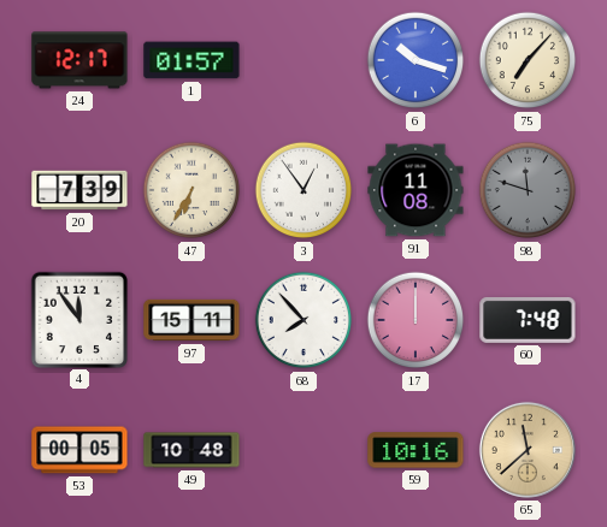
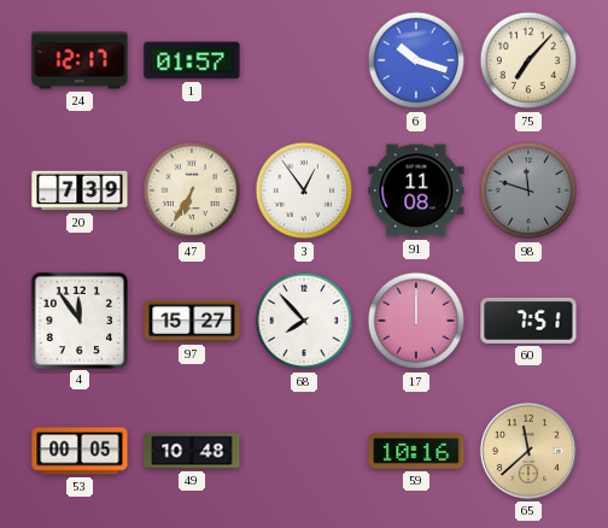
97: 15:11 -> 15:27 (192, 321)
60: 7:48 -> 7:51 (528, 321)
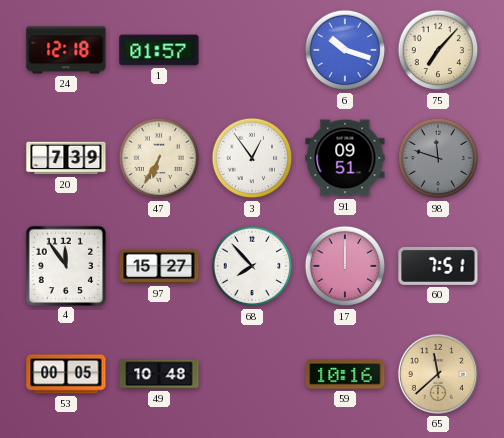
24: 12:17 -> 12:18 (66, 50)
91: 11:08 -> 09:51 (345, 158)
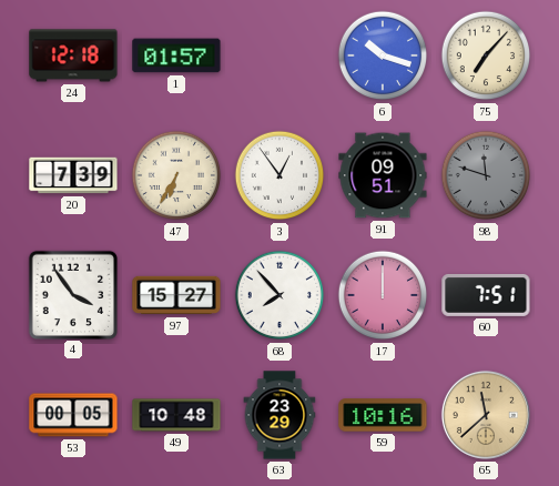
4: 11:54 -> 3:54 (72, 294)
63: none -> 23:29 (279, 415)
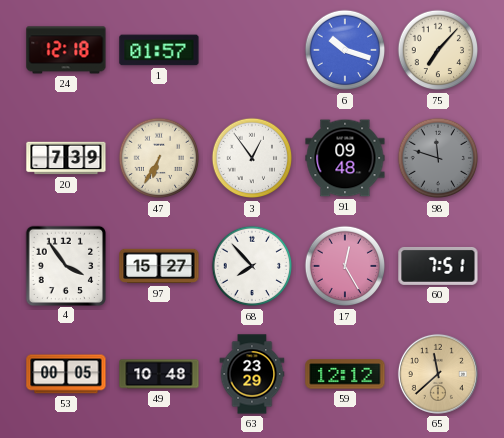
91: 09:51 -> 09:48 (345, 158)
17: 12:00 -> 12:25 (345, 266)
59: 10:16 -> 12:12 (345, 374)
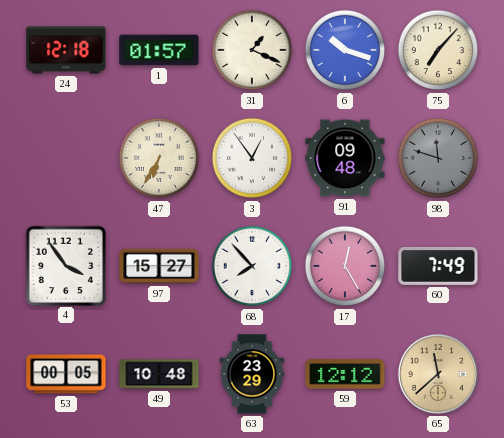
31: none -> 1:19 (252, 50)
20: 7:39 -> none (66, 158)
60: 7:51 -> 7:49 (438, 266)
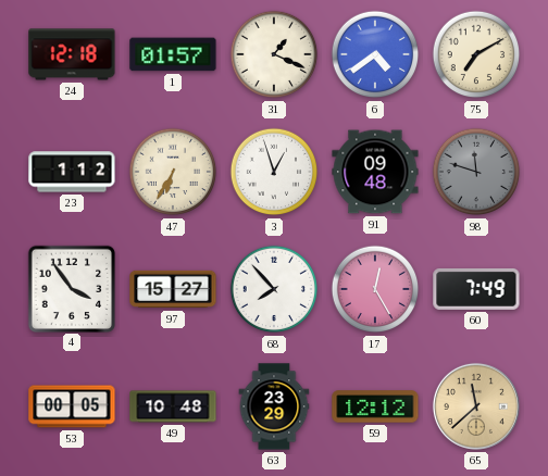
6: 10:18 -> 4:39 (375, 54)
75: 7:07 -> 7:10 (476, 54)
23: none -> 1:12 (72, 172)
3: 12:54 -> 12:57 (274, 172)
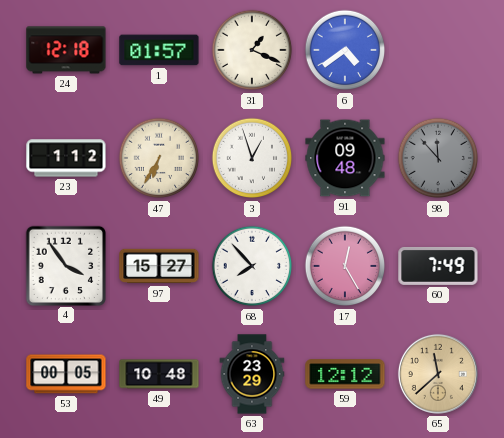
75: 7:10 -> none (476, 54)
98: 11:48 -> 11:53 (438, 158)
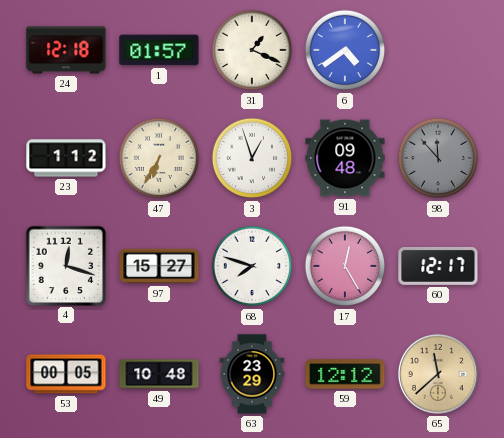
4: 3:54 -> 12:18 (65, 265)
68: 7:53 -> 7:48 (252, 266)
60: 7:49 -> 12:17 (438, 266)
